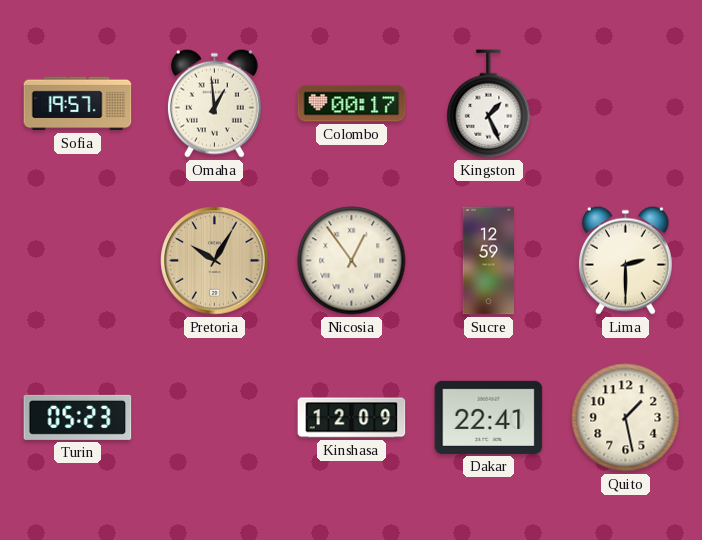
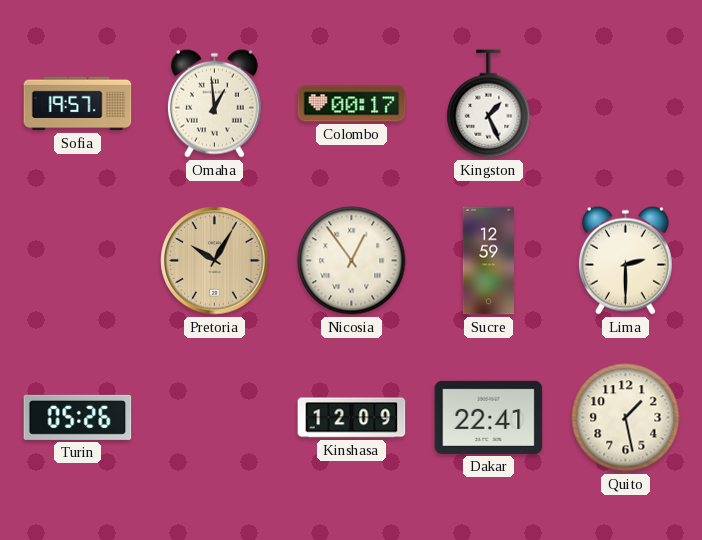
Turin: 05:23 -> 05:26 (78, 417)
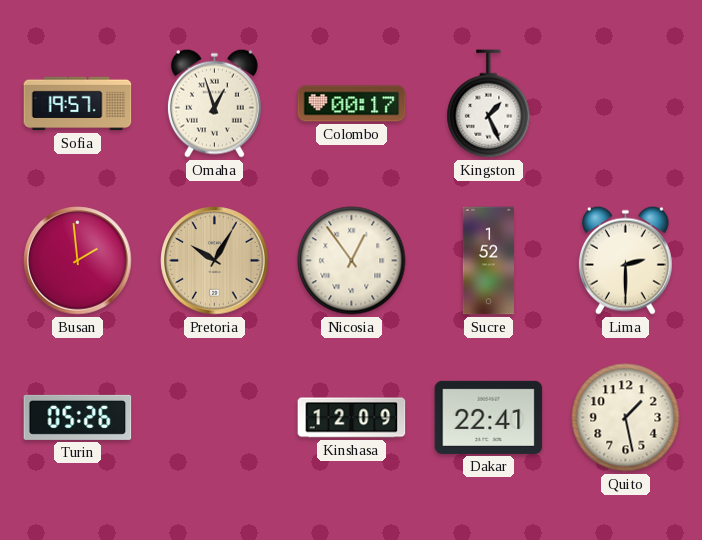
Omaha: 12:59 -> 12:57 (214, 103)
Busan: none -> 1:59 (78, 261)
Sucre: 12:59 -> 1:52 (488, 261)
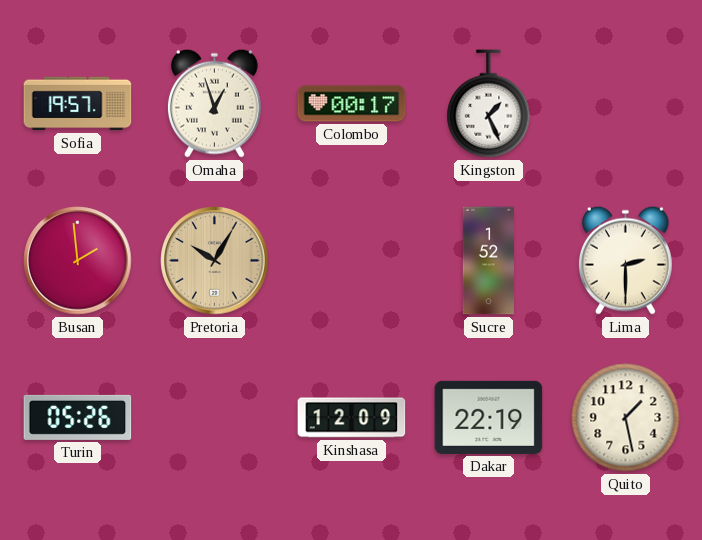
Nicosia: 12:54 -> none (352, 261)
Dakar: 22:41 -> 22:19 (489, 417)
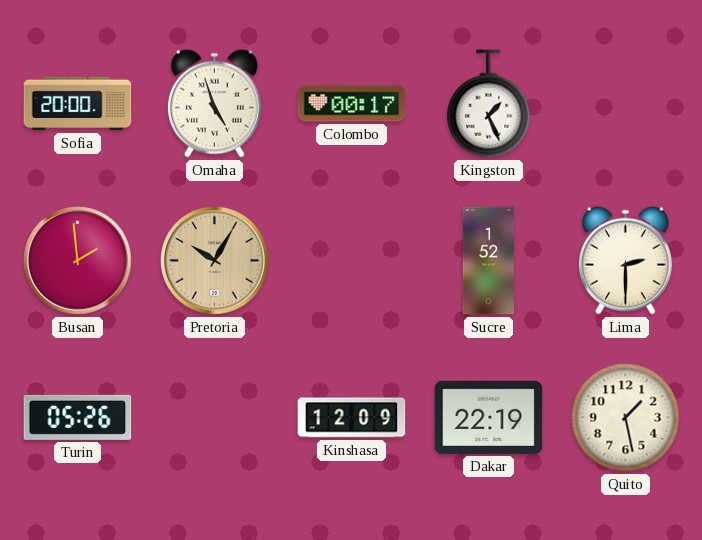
Sofia: 19:57 -> 20:00 (78, 104)
Omaha: 12:57 -> 4:57 (214, 103)
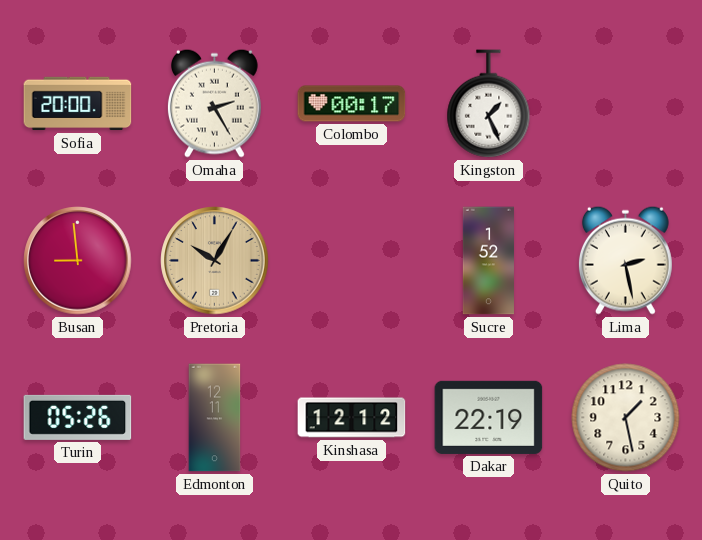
Omaha: 4:57 -> 2:25 (214, 103)
Busan: 1:59 -> 8:59 (78, 261)
Lima: 2:30 -> 2:28 (625, 260)
Edmonton: none -> 12:11 (215, 418)
Kinshasa: 12:09 -> 12:12 (352, 418)
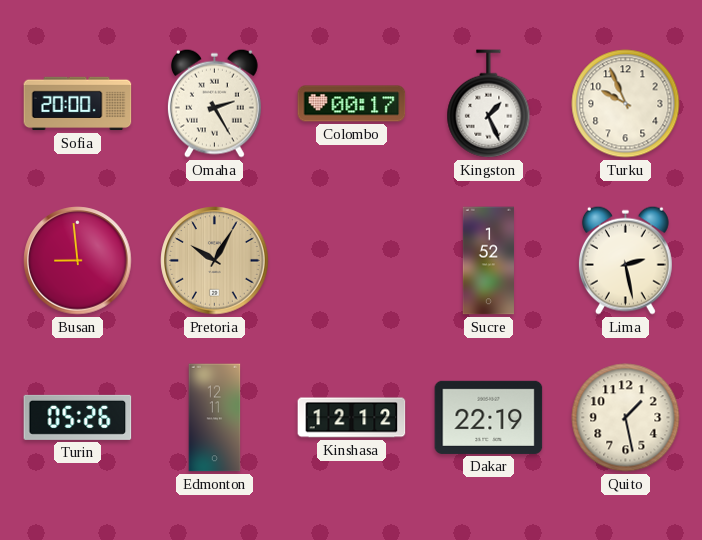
Turku: none -> 9:56 (626, 104)
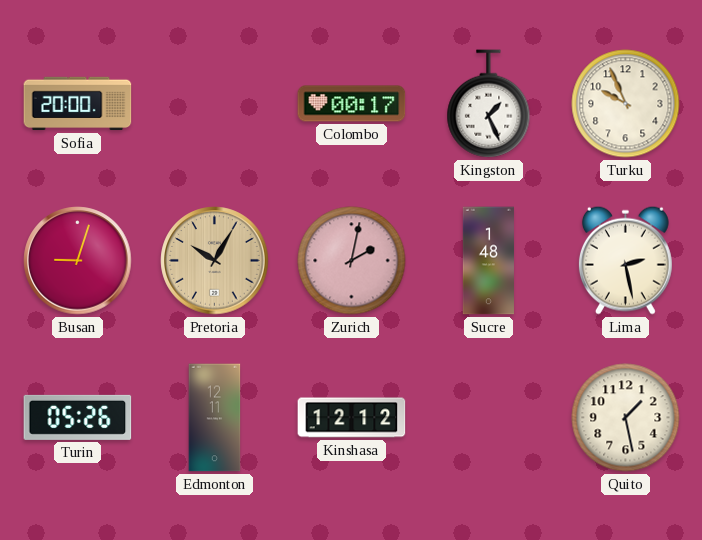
Omaha: 2:25 -> none (214, 103)
Busan: 8:59 -> 9:03 (78, 261)
Zurich: none -> 2:02 (352, 261)
Sucre: 1:52 -> 1:48 (488, 261)
Dakar: 22:19 -> none (489, 417)
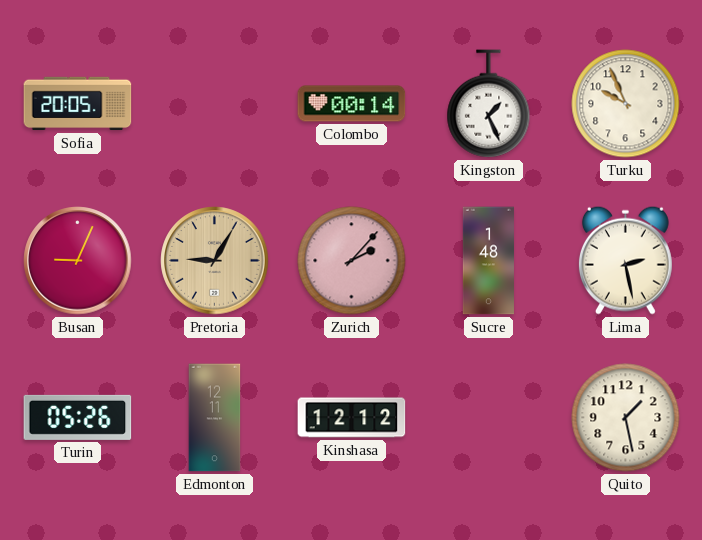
Sofia: 20:00 -> 20:05 (78, 104)
Colombo: 00:17 -> 00:14 (352, 104)
Busan: 9:03 -> 9:04 (78, 261)
Pretoria: 10:05 -> 9:05 (215, 261)
Zurich: 2:02 -> 2:07 (352, 261)
